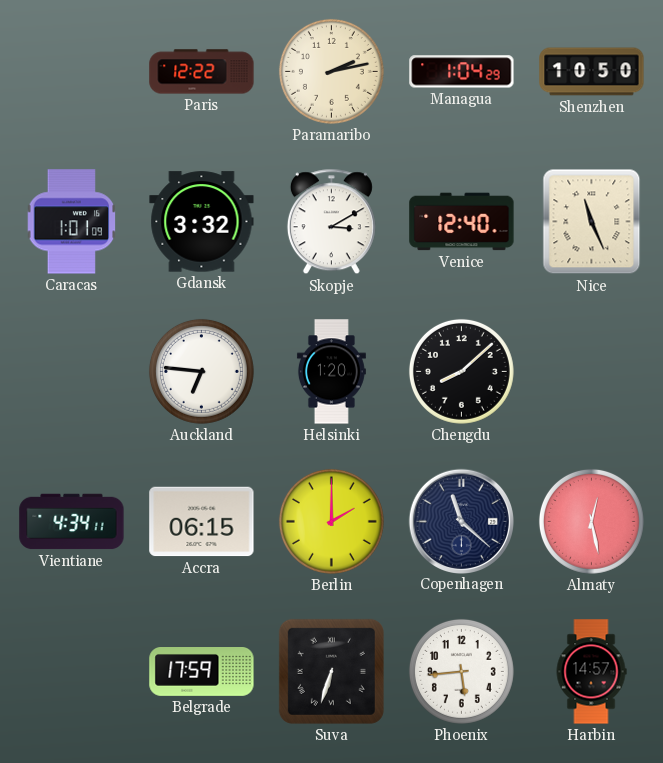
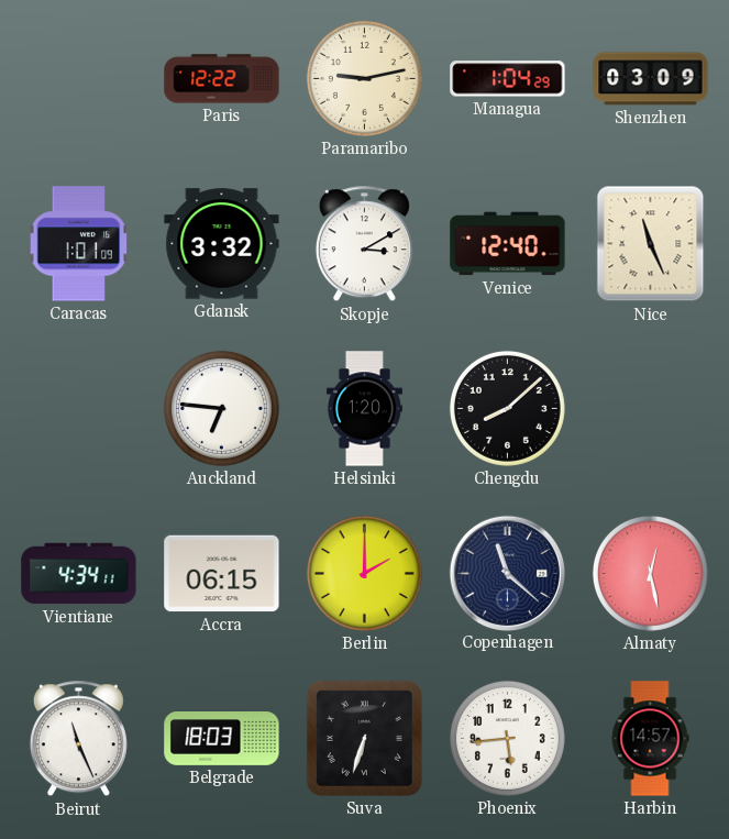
Paramaribo: 2:13 -> 9:13 (364, 78)
Shenzhen: 10:50 -> 03:09 (651, 79)
Beirut: none -> 11:26 (78, 739)
Belgrade: 17:59 -> 18:03 (222, 739)
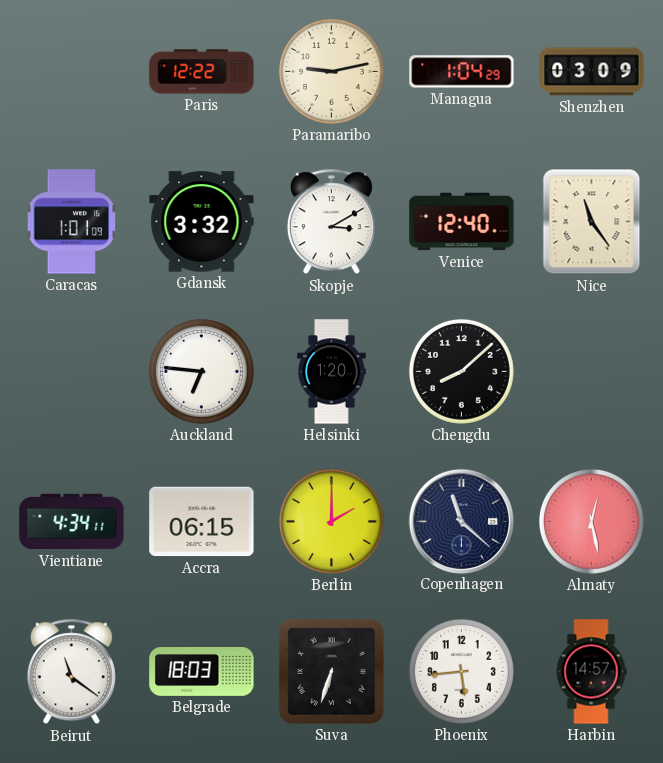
Nice: 11:26 -> 11:24 (592, 222)
Beirut: 11:26 -> 11:21 (71, 672)
